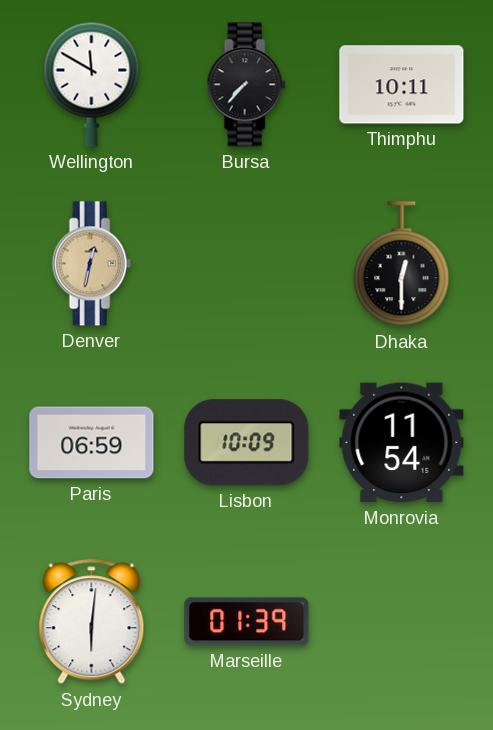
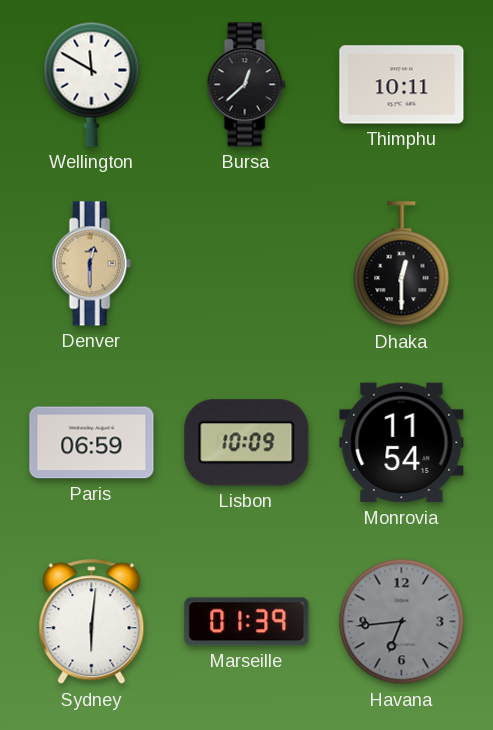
Bursa: 7:37 -> 12:38 (246, 85)
Denver: 12:32 -> 12:30 (91, 264)
Havana: none -> 6:44 (402, 622)
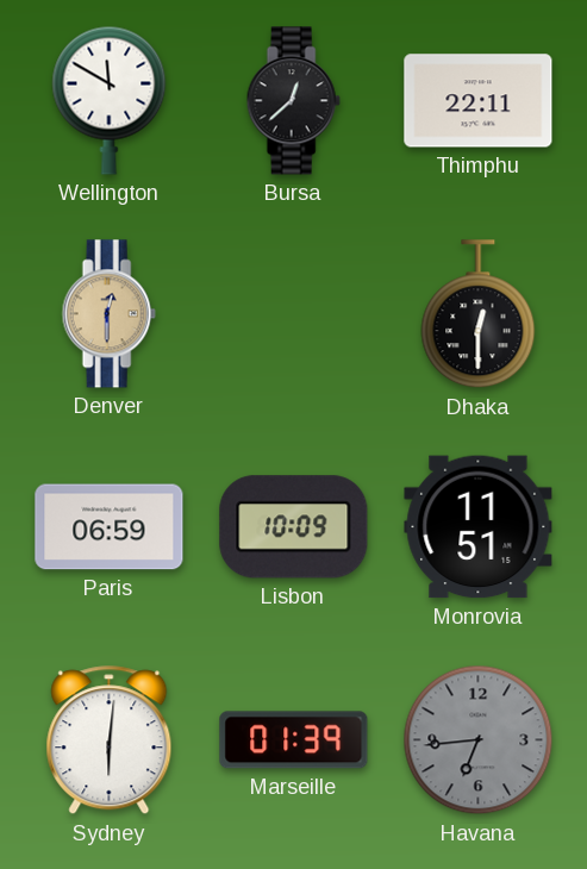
Thimphu: 10:11 -> 22:11 (479, 101)
Monrovia: 11:54 -> 11:51 (479, 527)
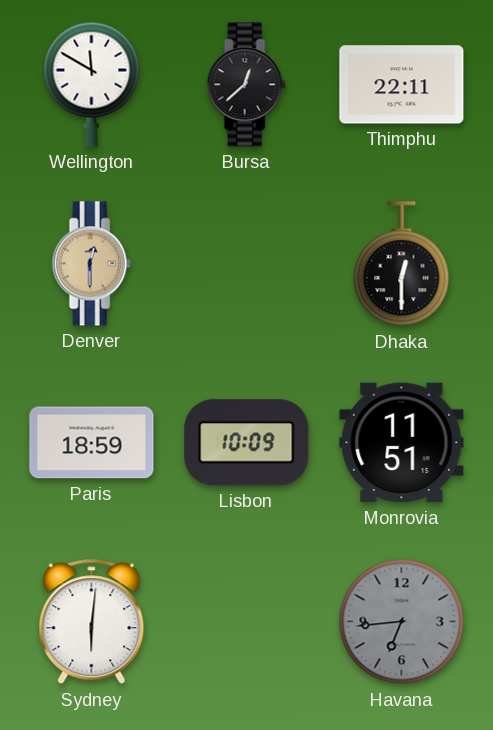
Paris: 06:59 -> 18:59 (92, 443)
Marseille: 01:39 -> none (294, 740)
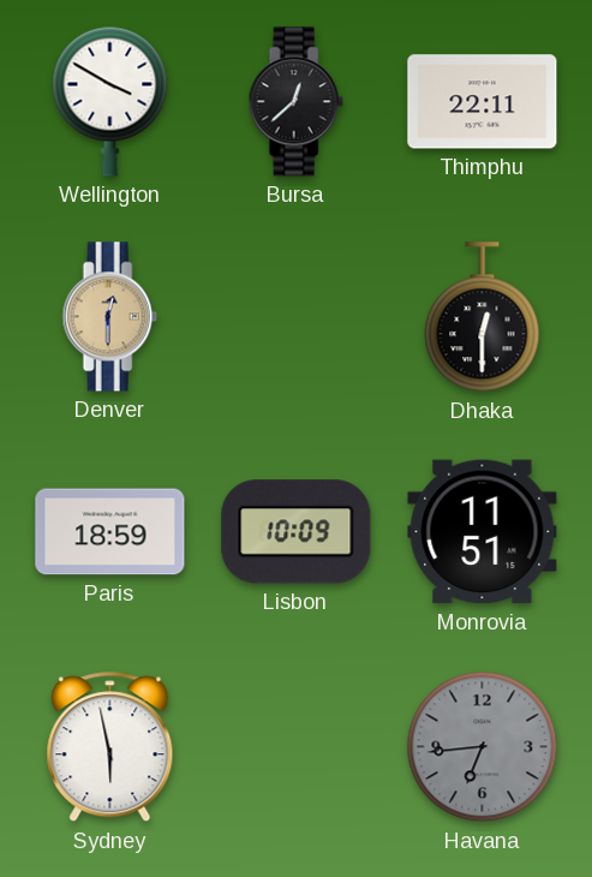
Wellington: 11:50 -> 3:50 (110, 101)
Sydney: 6:01 -> 5:58 (110, 747)
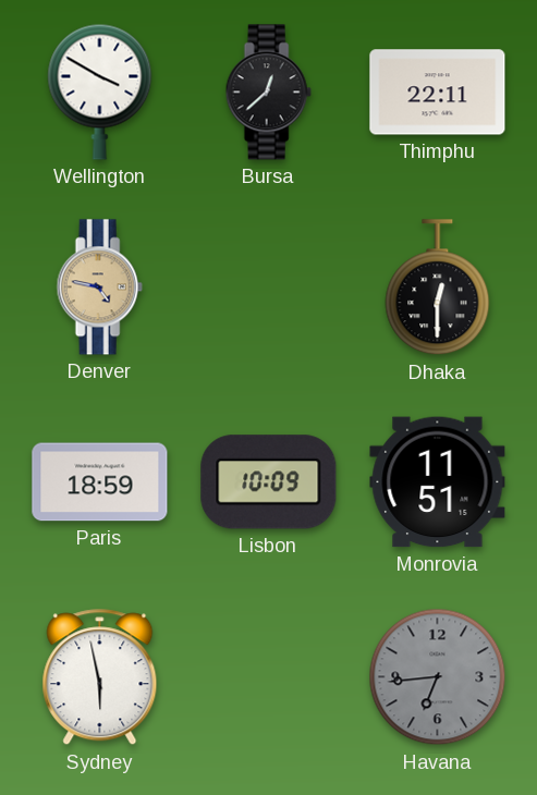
Denver: 12:30 -> 4:47 (99, 288)
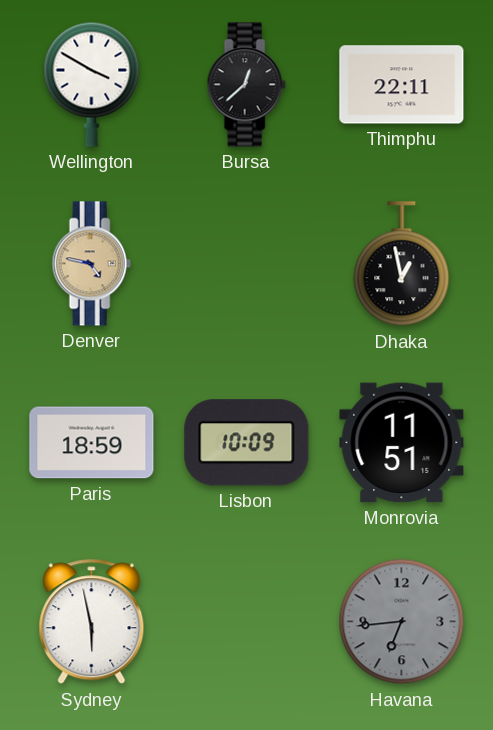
Dhaka: 12:30 -> 12:58 (402, 264)
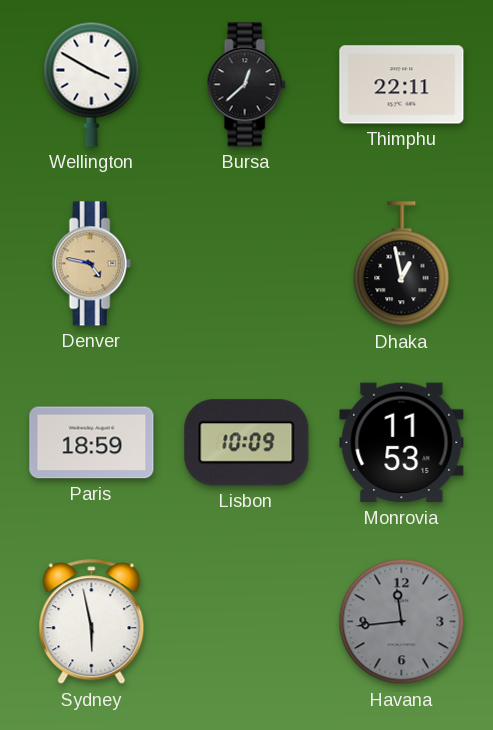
Monrovia: 11:51 -> 11:53 (402, 443)
Havana: 6:44 -> 11:44 (402, 622)
